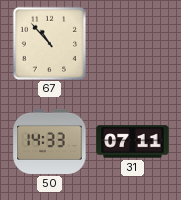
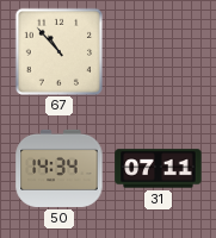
50: 14:33 -> 14:34 (60, 168)
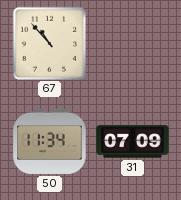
50: 14:34 -> 11:34 (50, 141)
31: 07:11 -> 07:09 (133, 142)
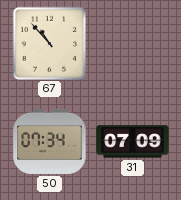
50: 11:34 -> 07:34 (50, 141)
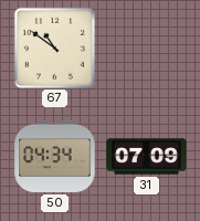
67: 10:53 -> 10:51 (54, 48)
50: 07:34 -> 04:34 (55, 156)
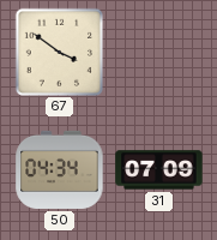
67: 10:51 -> 3:51 (59, 52)
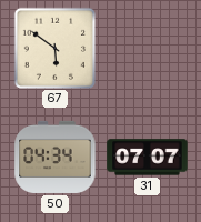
67: 3:51 -> 5:51 (54, 48)
31: 07:09 -> 07:07 (148, 158)
